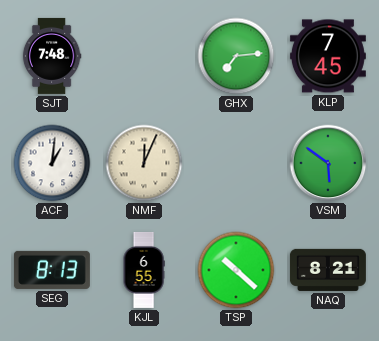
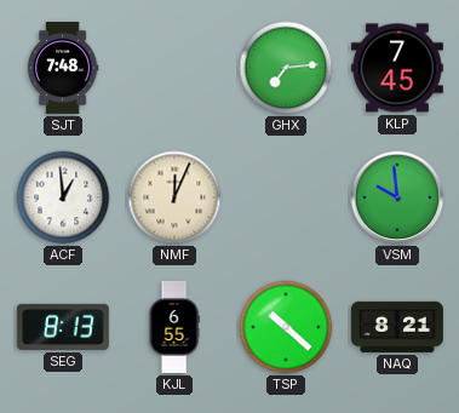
ACF: 1:01 -> 12:59 (63, 197)
VSM: 5:51 -> 9:59 (397, 197)
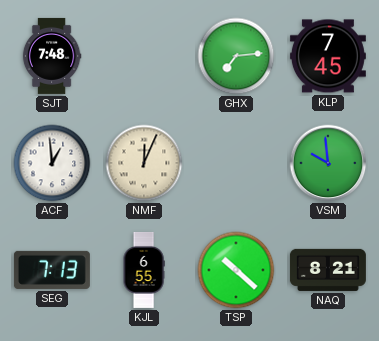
SEG: 8:13 -> 7:13 (52, 270)
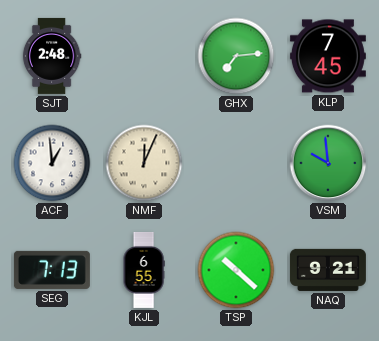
SJT: 7:48 -> 2:48 (52, 56)
NAQ: 8:21 -> 9:21 (328, 270)
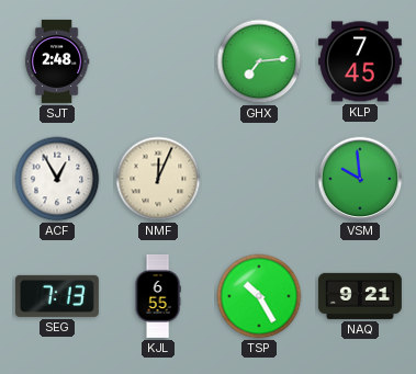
ACF: 12:59 -> 12:55 (57, 179)
TSP: 10:22 -> 10:25 (259, 296)
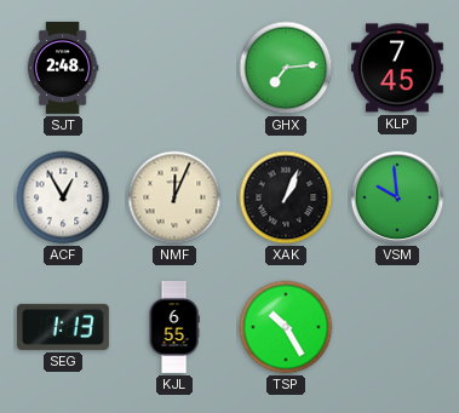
XAK: none -> 1:04 (286, 197)
SEG: 7:13 -> 1:13 (63, 327)
NAQ: 9:21 -> none (360, 296)
